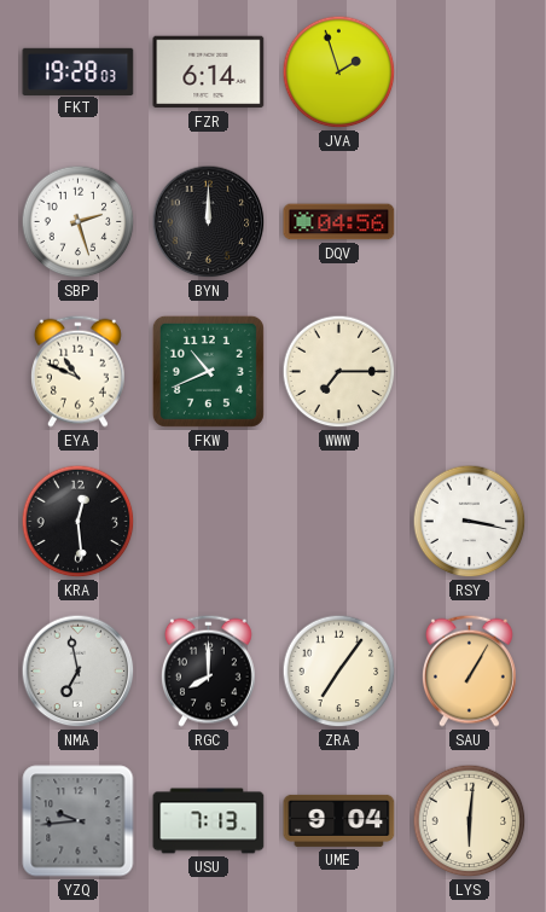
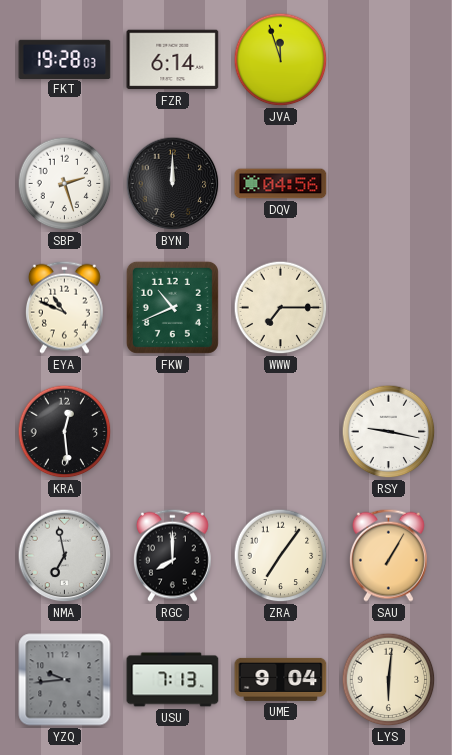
JVA: 1:57 -> 11:57 (281, 60)
RSY: 3:17 -> 9:17 (389, 432)
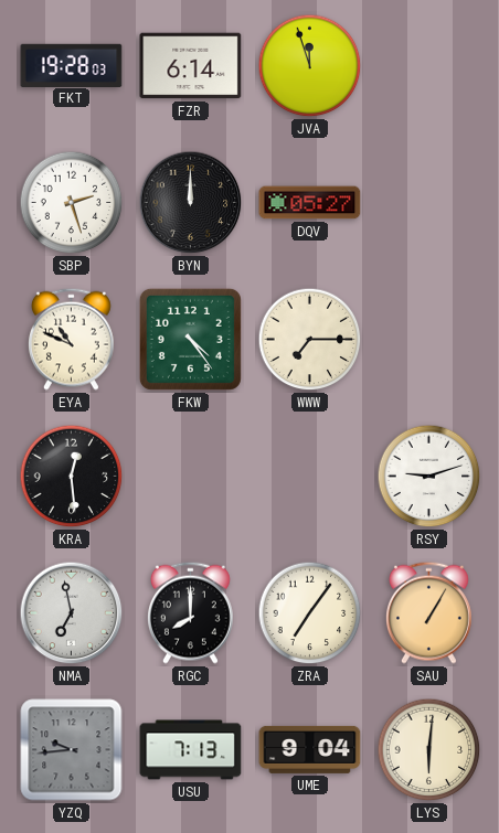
DQV: 04:56 -> 05:27 (310, 203)
FKW: 10:41 -> 4:24 (190, 339)
RSY: 9:17 -> 9:12 (429, 477)
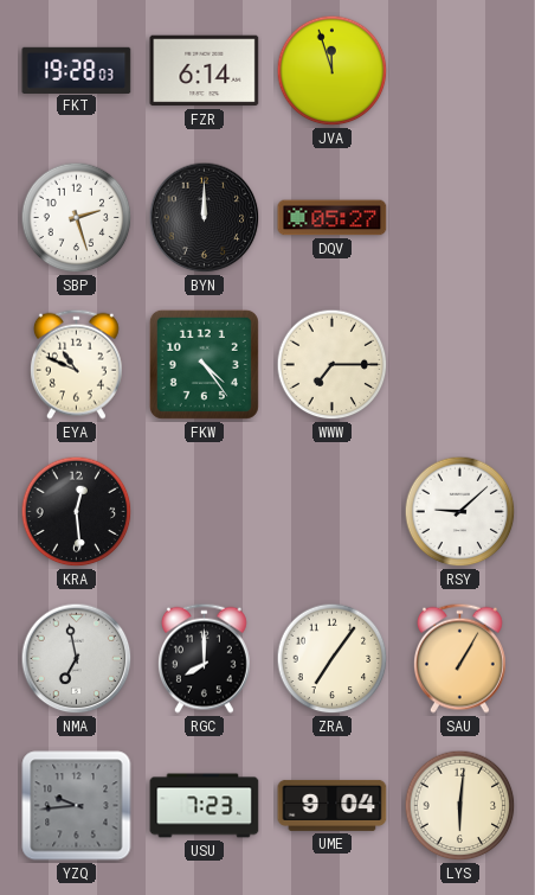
RSY: 9:12 -> 9:08 (460, 512)
USU: 7:13 -> 7:23 (205, 806)
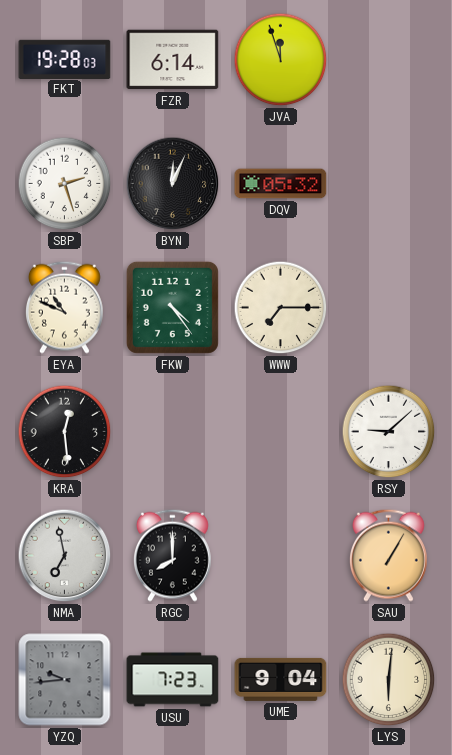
BYN: 12:00 -> 12:04 (173, 184)
DQV: 05:27 -> 05:32 (281, 184)
ZRA: 7:06 -> none (333, 659)
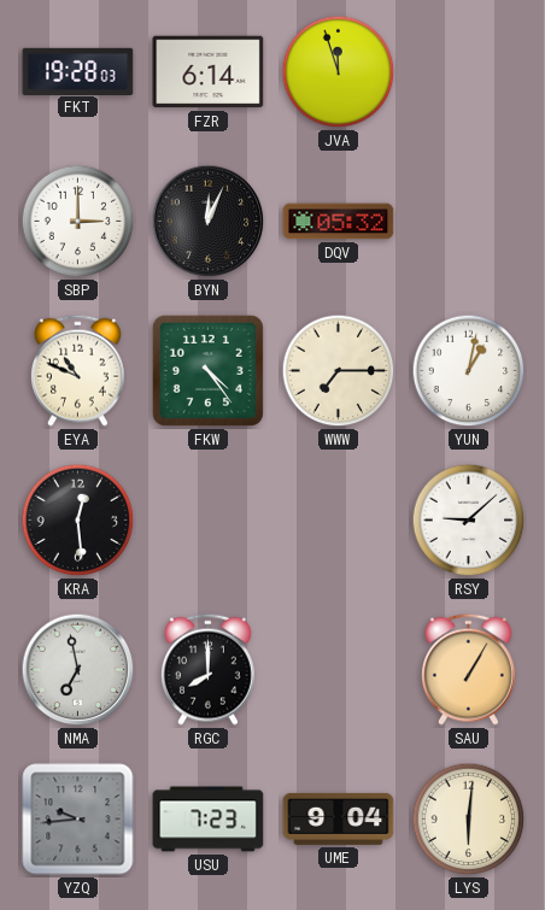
SBP: 2:27 -> 3:00 (78, 222)
YUN: none -> 1:02 (469, 371)
